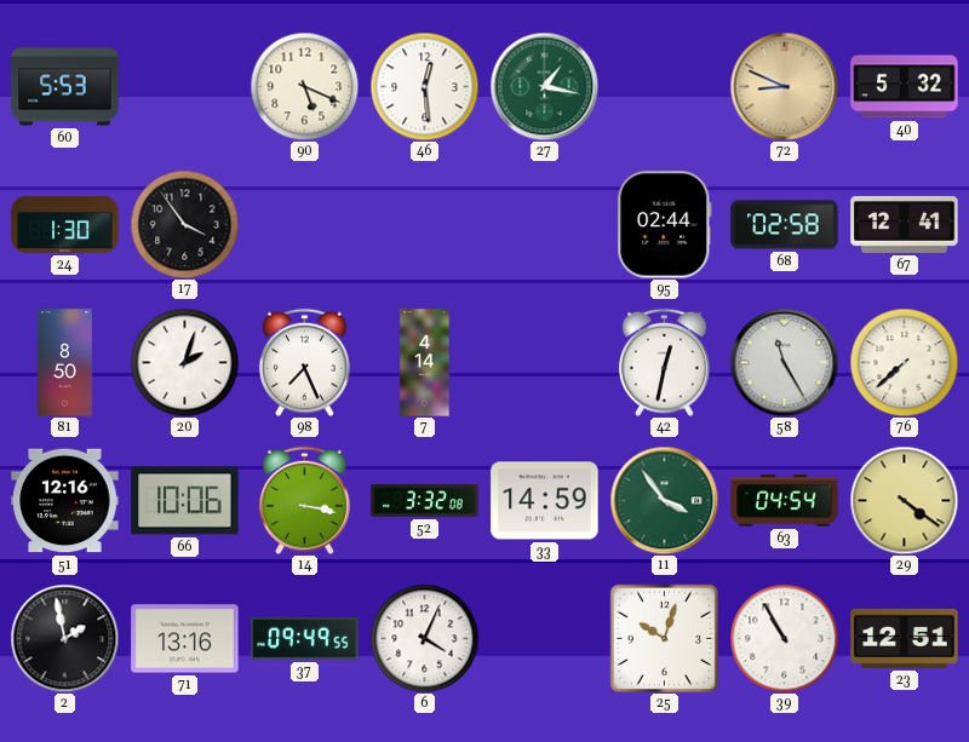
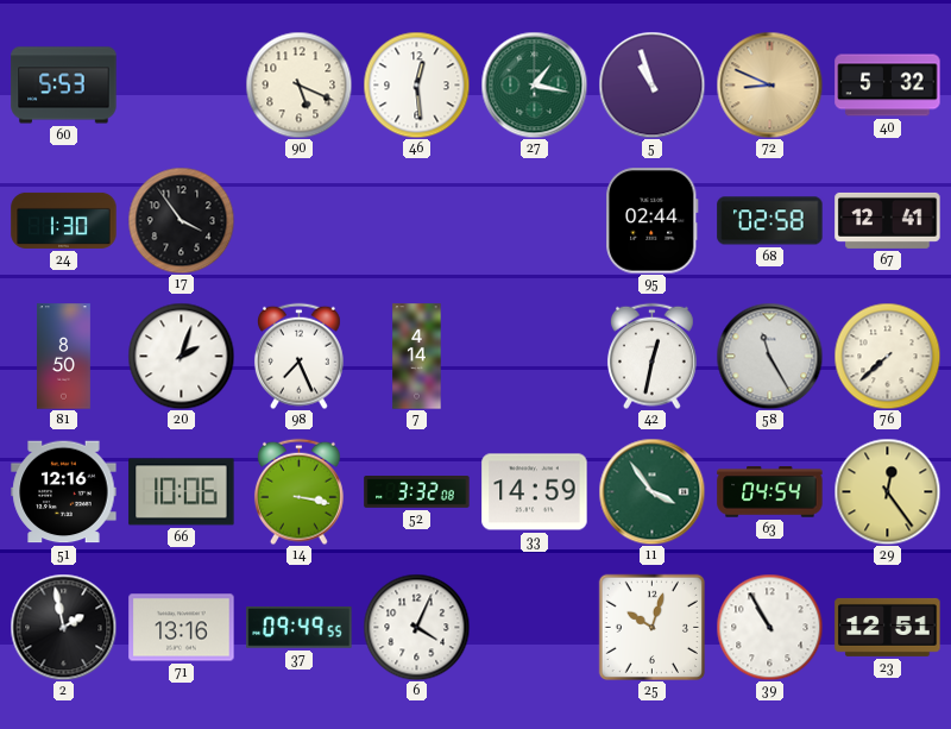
5: none -> 10:57 (651, 84)
29: 4:21 -> 12:24 (887, 491)
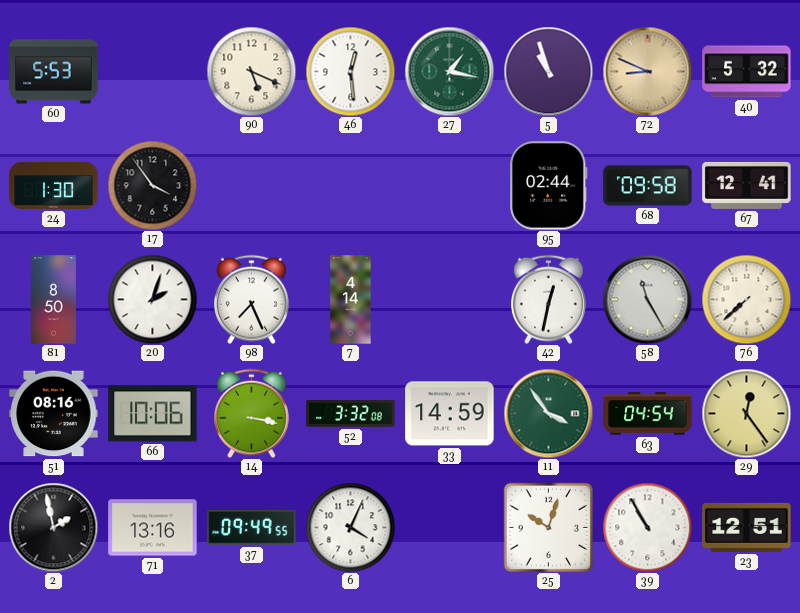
68: 02:58 -> 09:58 (648, 186)
51: 12:16 -> 08:16 (54, 414)
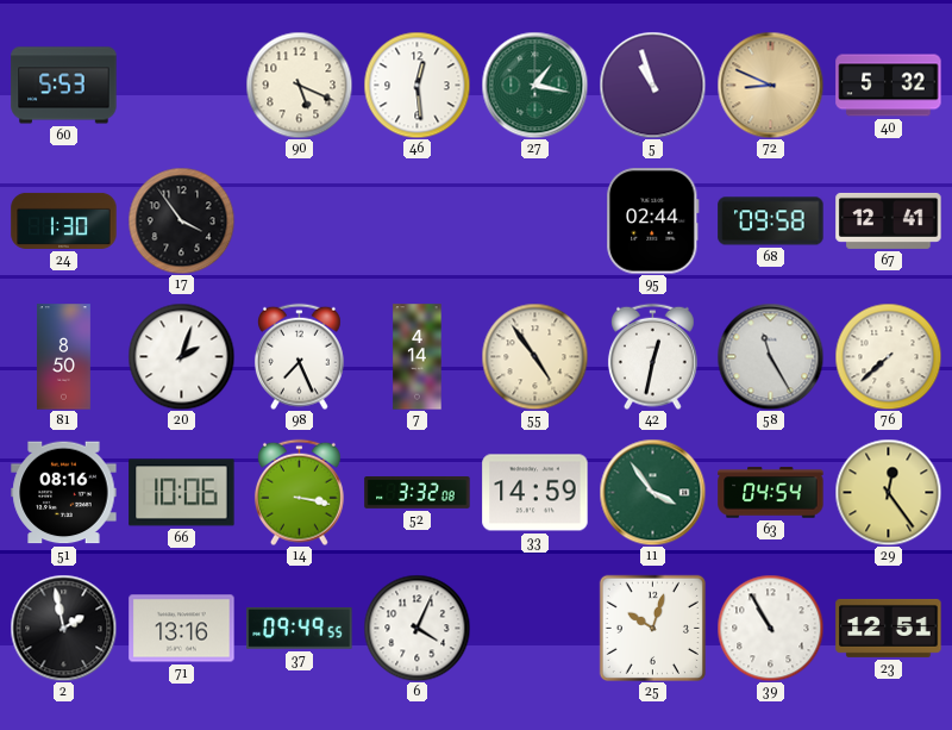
55: none -> 4:54 (534, 356)
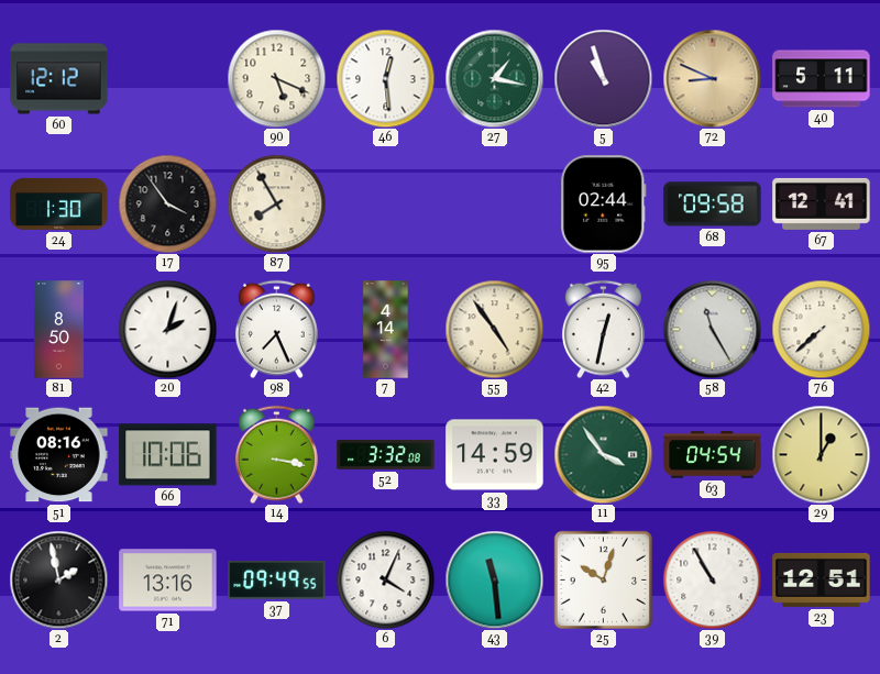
60: 5:53 -> 12:12 (59, 79)
40: 5:32 -> 5:11 (822, 79)
87: none -> 7:55 (276, 203)
29: 12:24 -> 1:00 (821, 454)
43: none -> 11:29 (494, 579)
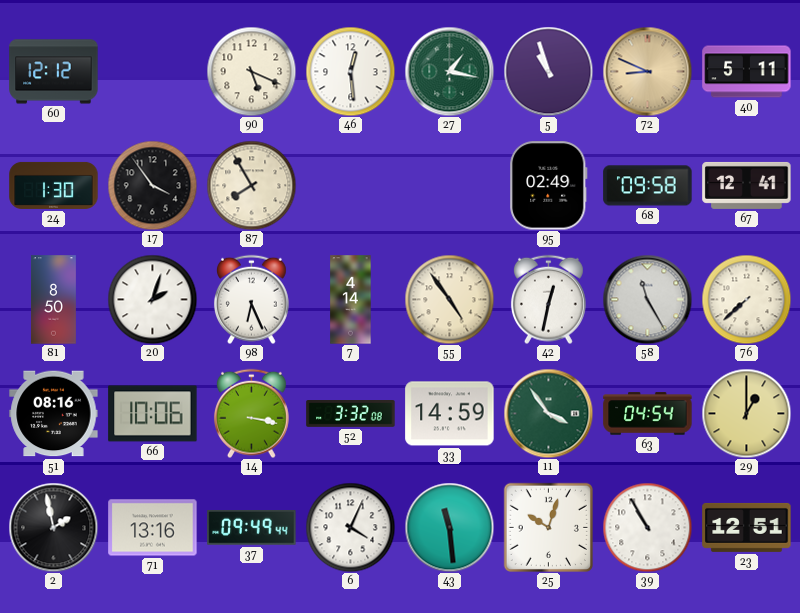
95: 02:44 -> 02:49 (549, 186)
98: 7:26 -> 6:26 (252, 299)
37: 09:49:55 -> 09:49:44 (252, 528)
